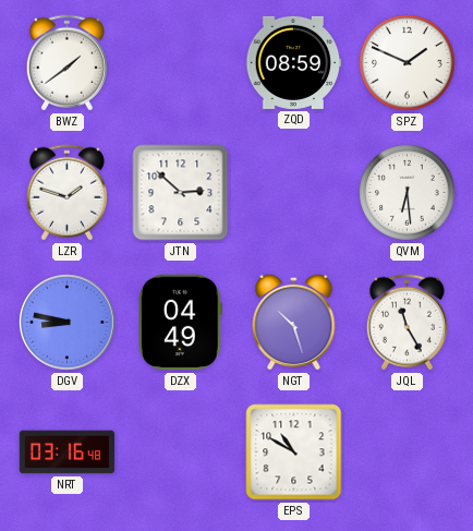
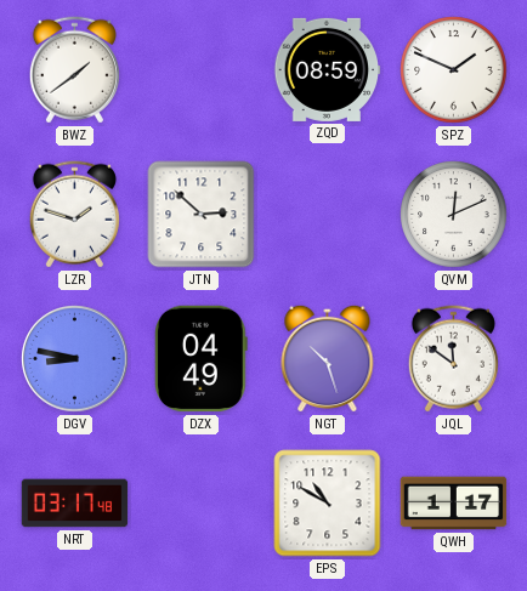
QVM: 6:29 -> 12:11 (454, 215)
JQL: 11:25 -> 11:51 (453, 359)
NRT: 03:16 -> 03:17 (75, 504)
QWH: none -> 1:17 (454, 504)
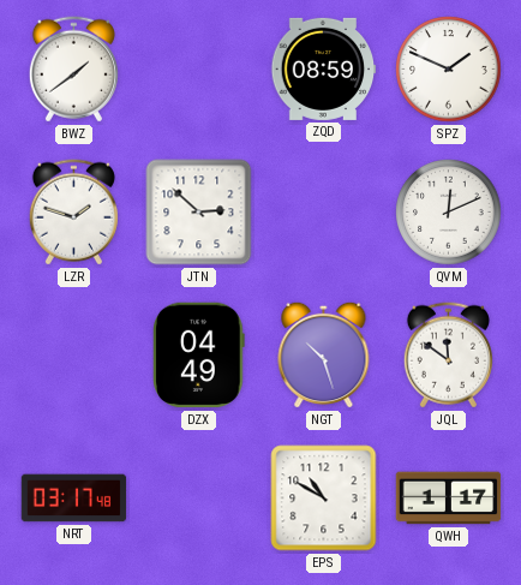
DGV: 8:47 -> none (75, 359)
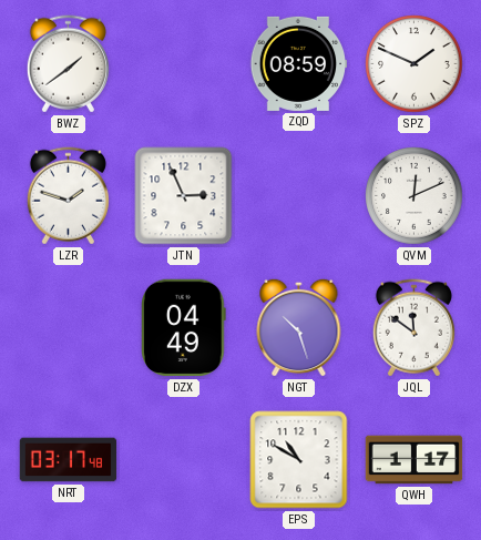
JTN: 2:52 -> 2:56 (184, 196)
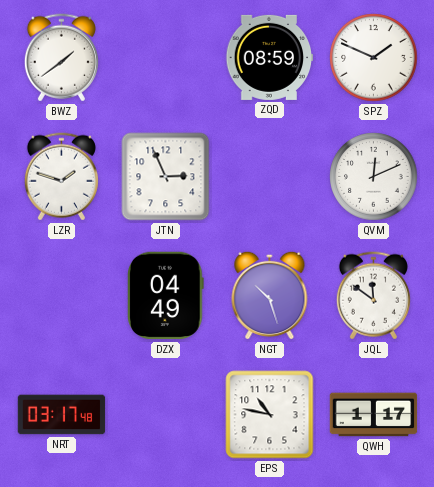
EPS: 10:50 -> 10:47 (270, 415)
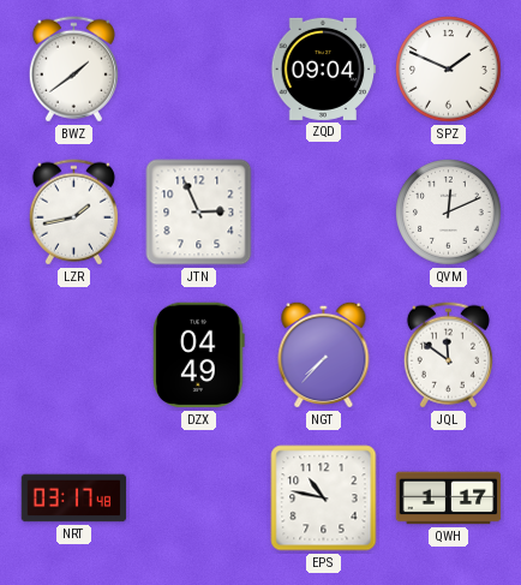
ZQD: 08:59 -> 09:04 (324, 68)
LZR: 1:48 -> 1:43 (73, 213)
NGT: 10:27 -> 7:37 (324, 354)
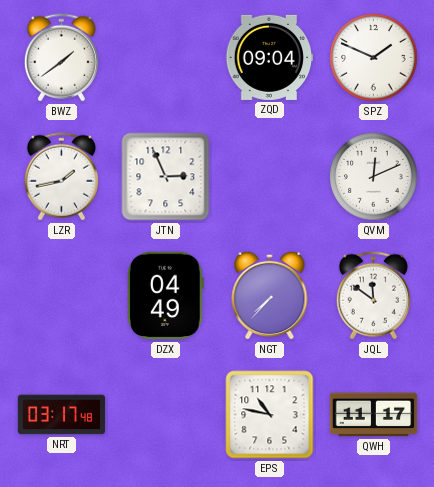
QWH: 1:17 -> 11:17 (374, 415)
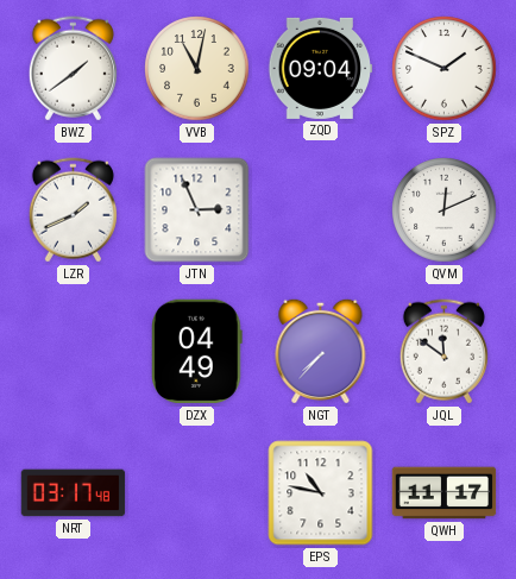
VVB: none -> 11:02 (197, 69)
LZR: 1:43 -> 1:41 (73, 210)
